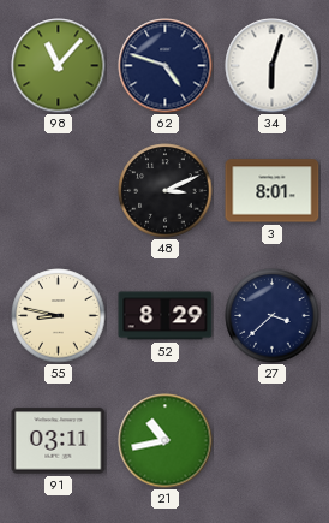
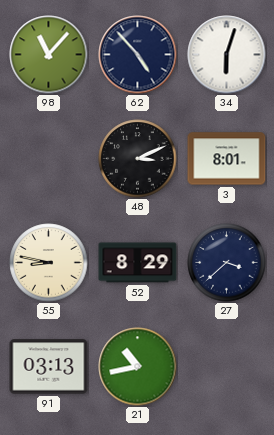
62: 4:48 -> 4:53 (138, 55)
91: 03:11 -> 03:13 (49, 367)
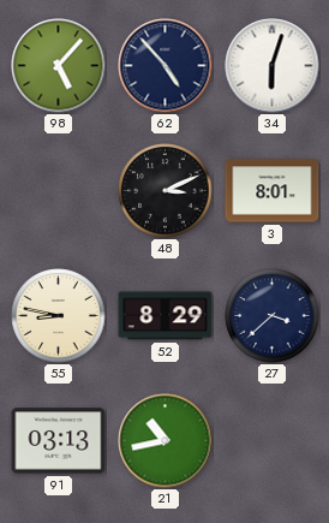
98: 11:07 -> 5:07 (59, 66)
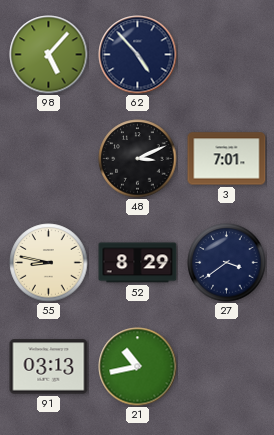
34: 6:03 -> none (273, 66)
3: 8:01 -> 7:01 (227, 159)
27: 3:38 -> 3:39 (227, 263)
